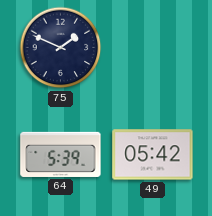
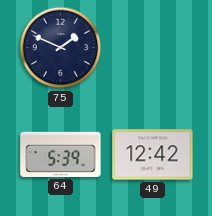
49: 05:42 -> 12:42 (153, 155)
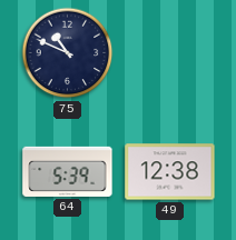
75: 1:49 -> 10:49 (68, 53)
49: 12:42 -> 12:38 (170, 172)
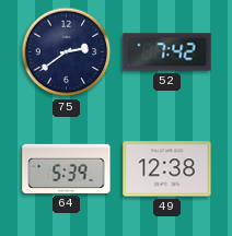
75: 10:49 -> 2:39 (67, 52)
52: none -> 7:42 (167, 52)
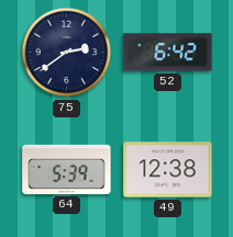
52: 7:42 -> 6:42 (168, 53)
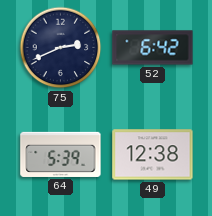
75: 2:39 -> 2:41 (61, 48)
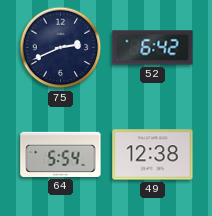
64: 5:39 -> 5:54 (61, 154)
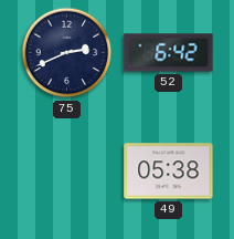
64: 5:54 -> none (61, 154)
49: 12:38 -> 05:38 (169, 172)
